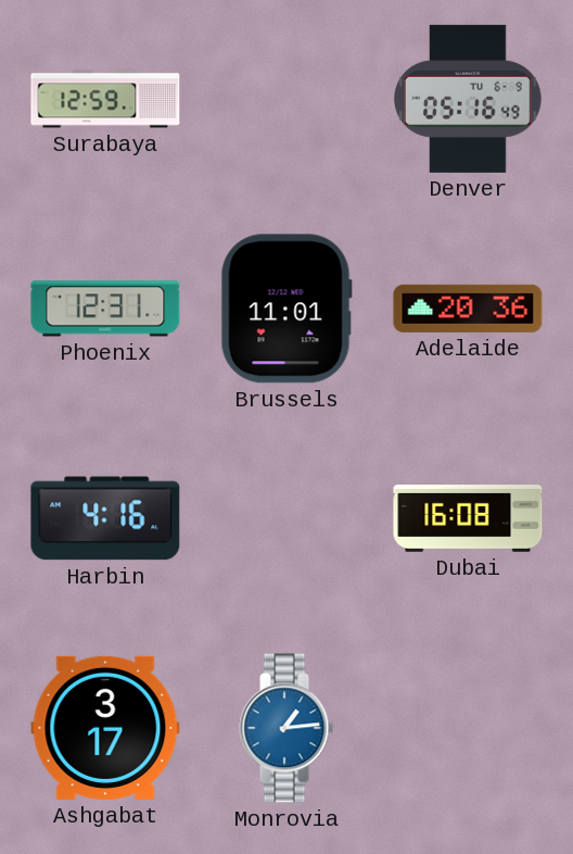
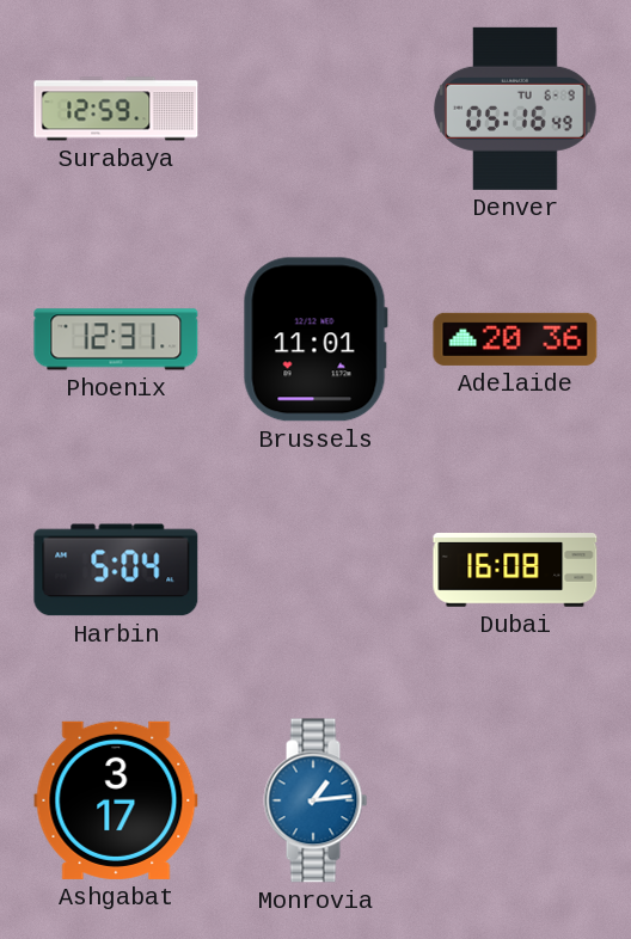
Harbin: 4:16 -> 5:04 (116, 570)
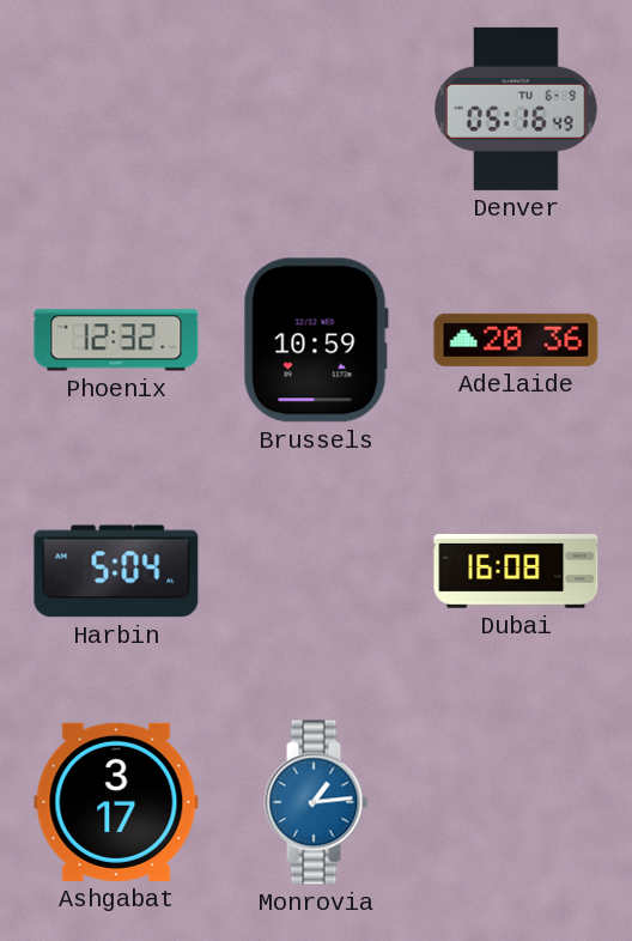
Surabaya: 12:59 -> none (116, 109)
Phoenix: 12:31 -> 12:32 (116, 340)
Brussels: 11:01 -> 10:59 (316, 340)
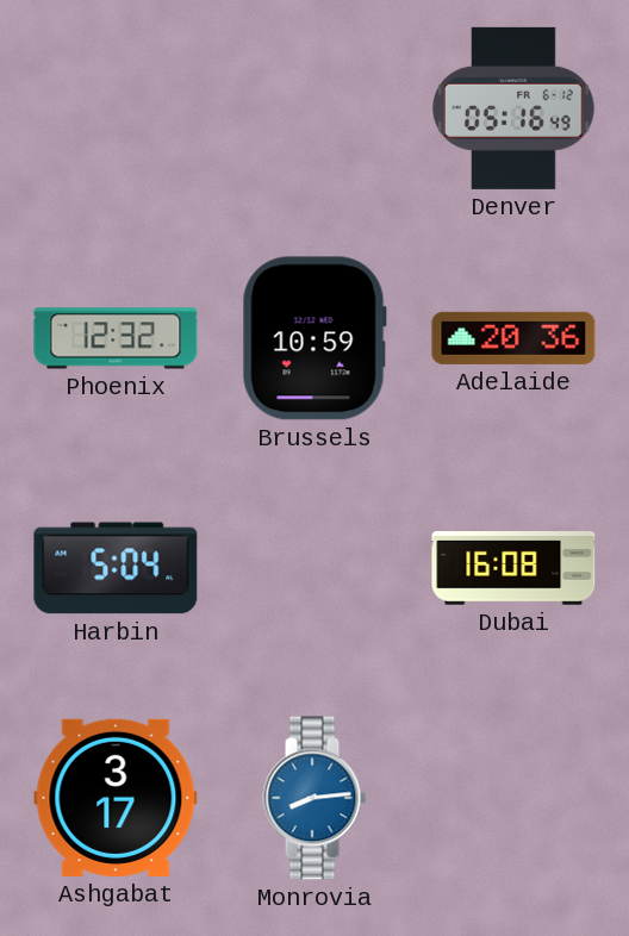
Denver date: TU 6-9 -> FR 6-12 (515, 108)
Monrovia: 1:14 -> 8:14 (314, 798)
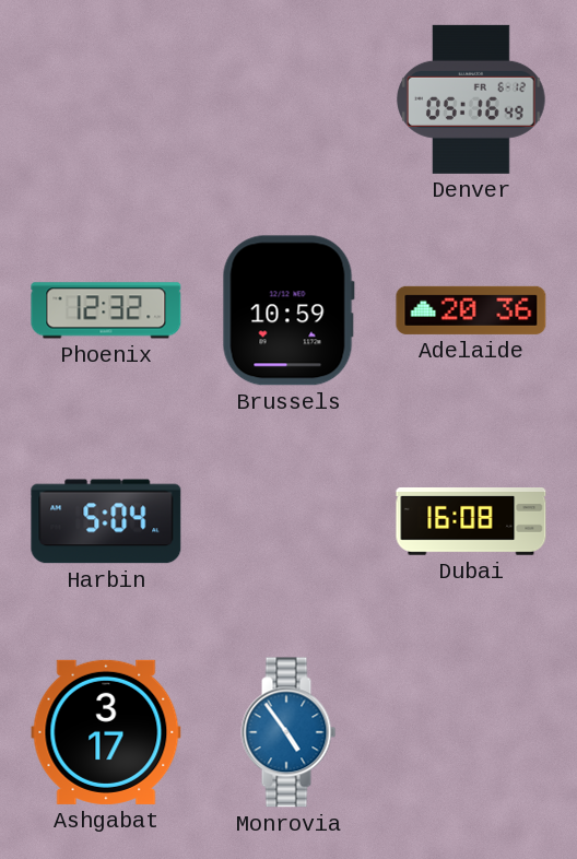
Monrovia: 8:14 -> 4:54 (288, 732)
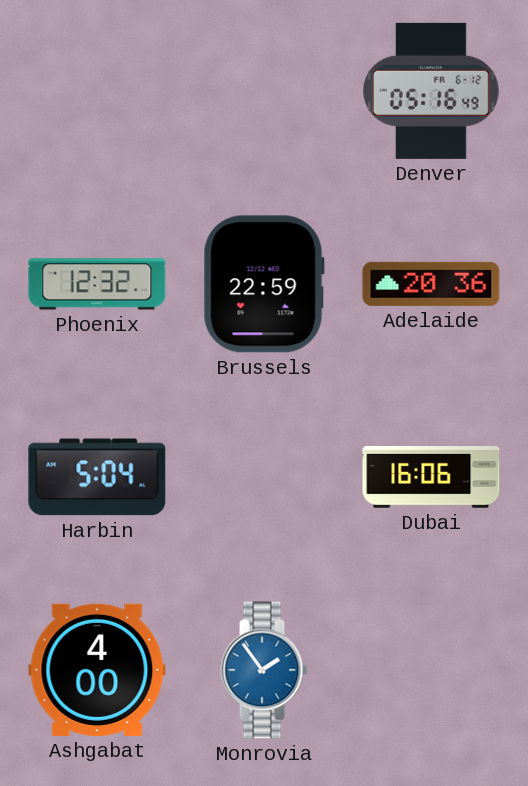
Brussels: 10:59 -> 22:59 (264, 284)
Dubai: 16:08 -> 16:06 (431, 478)
Ashgabat: 3:17 -> 4:00 (97, 670)
Monrovia: 4:54 -> 1:54 (264, 670)
